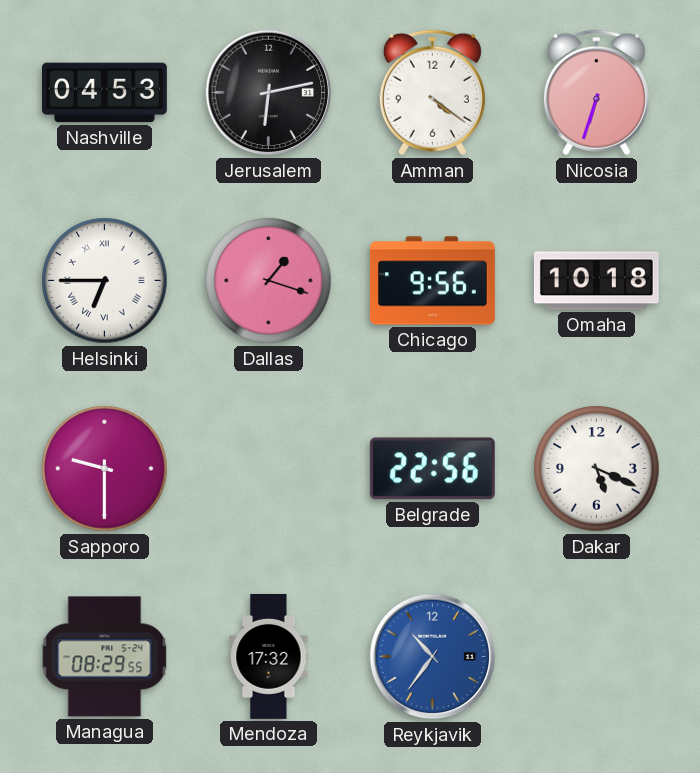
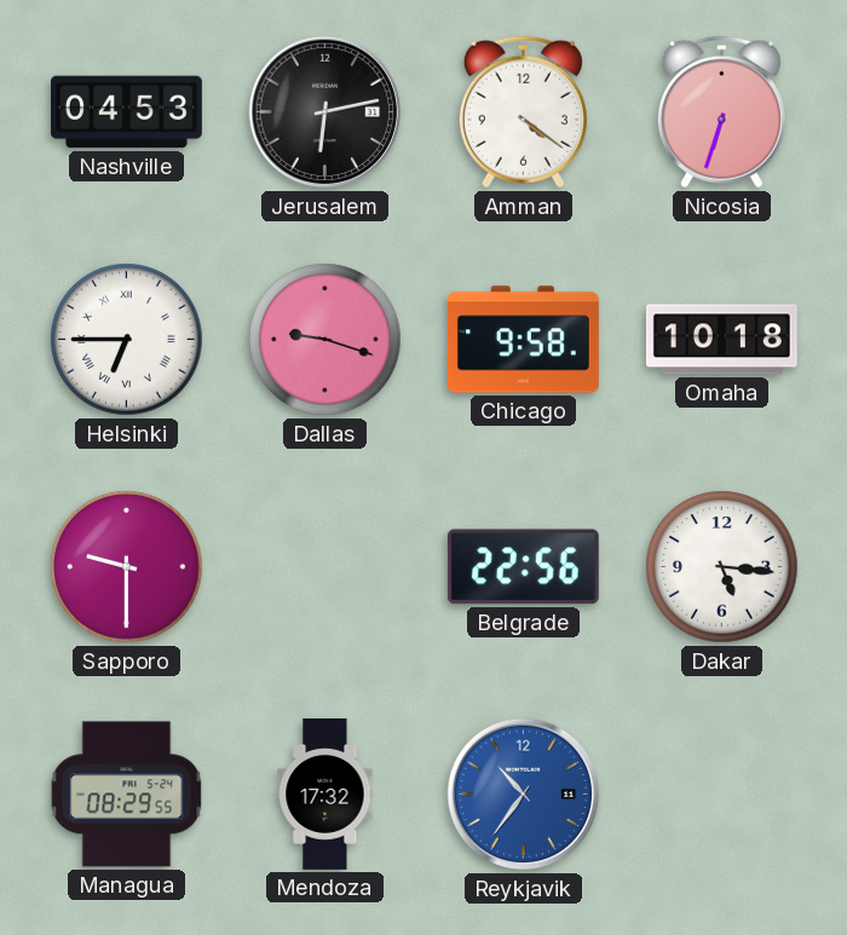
Dallas: 1:18 -> 9:18 (325, 340)
Chicago: 9:56 -> 9:58 (523, 340)
Dakar: 5:19 -> 5:16 (722, 567)
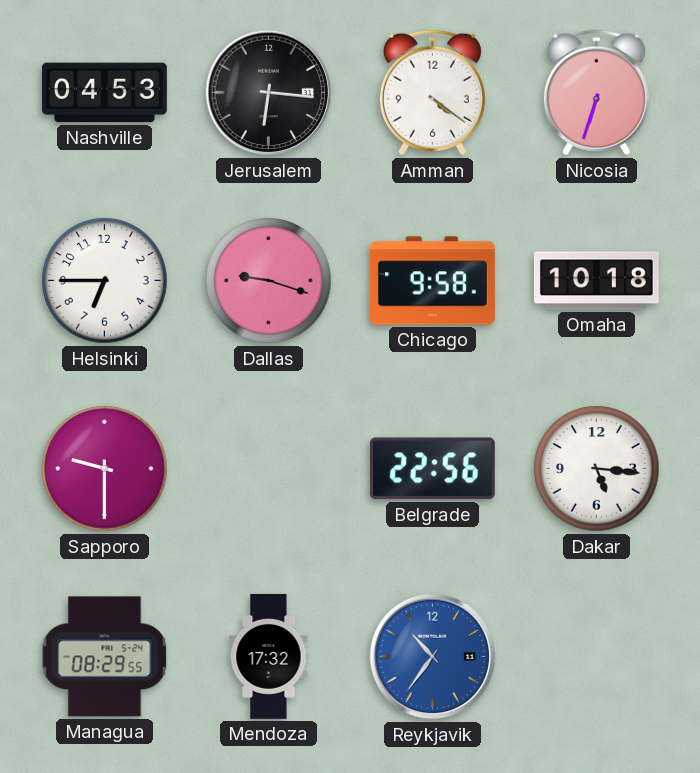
Jerusalem: 6:13 -> 6:16 (269, 93)
Helsinki numerals: Roman -> Arabic (105, 281)
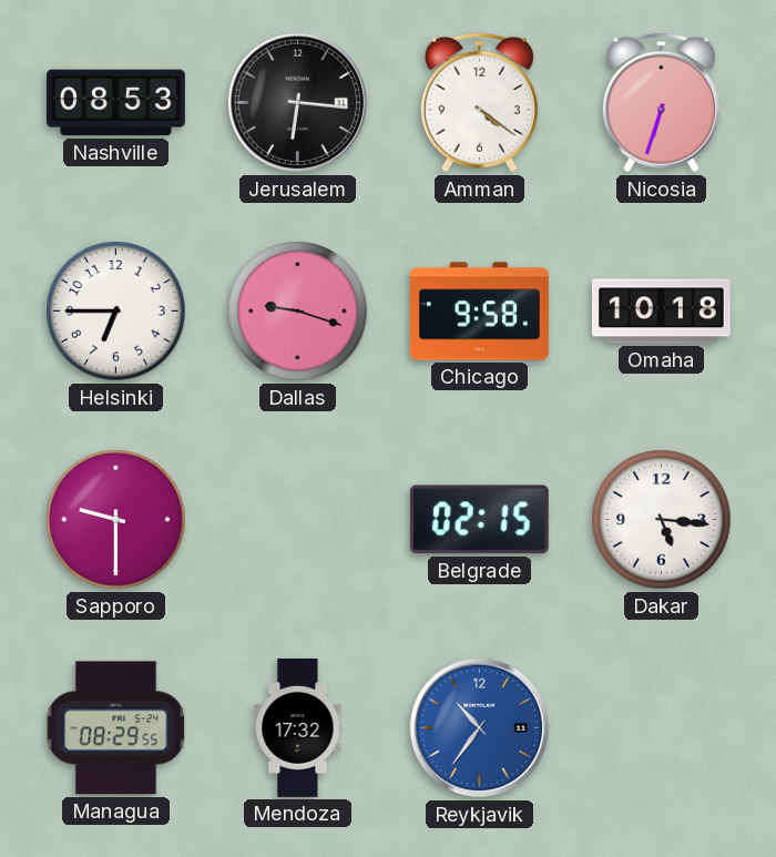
Nashville: 04:53 -> 08:53 (115, 103)
Belgrade: 22:56 -> 02:15 (479, 520)
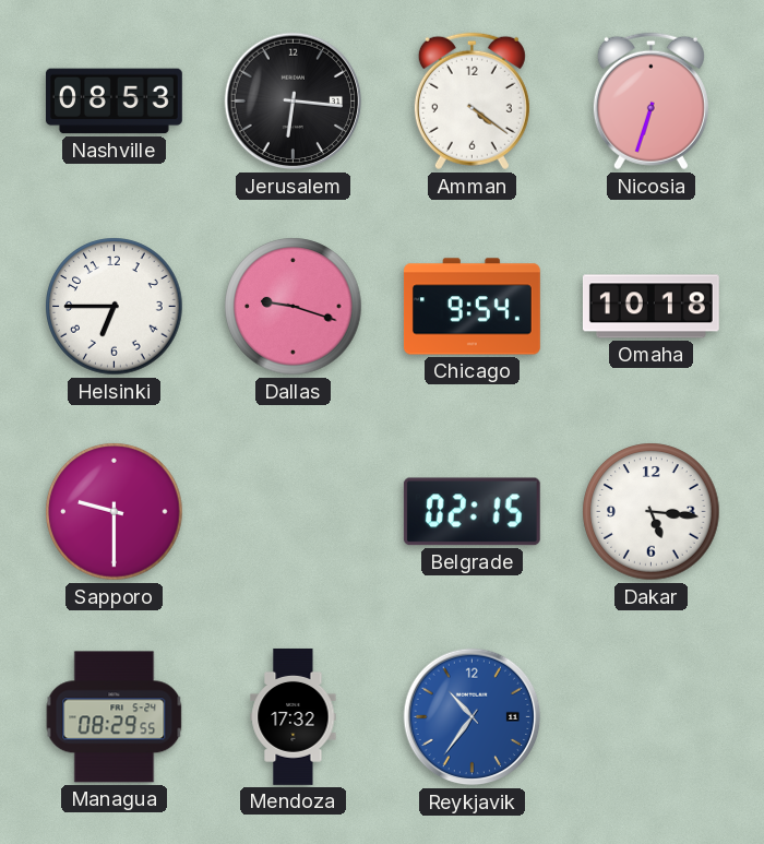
Chicago: 9:58 -> 9:54 (471, 307)
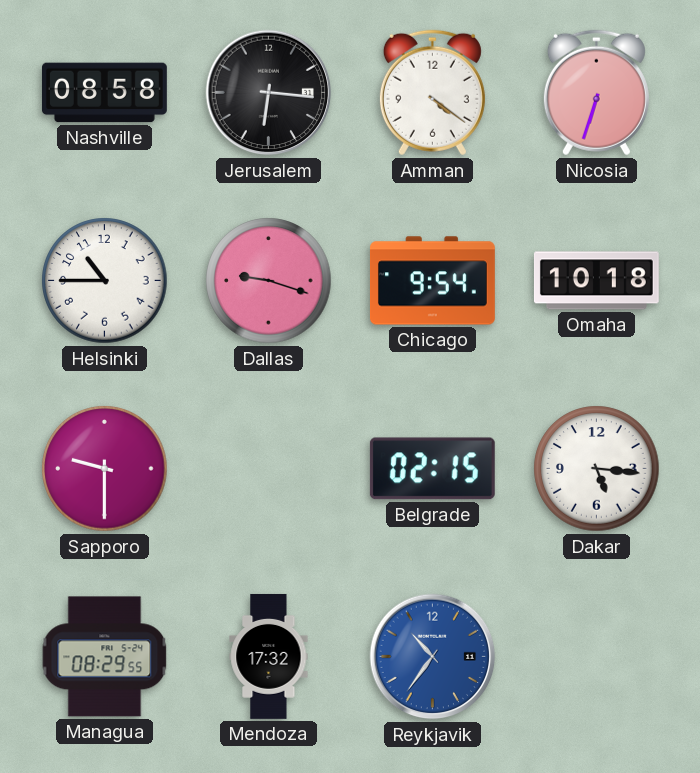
Nashville: 08:53 -> 08:58 (104, 93)
Helsinki: 6:45 -> 10:45 (105, 281)
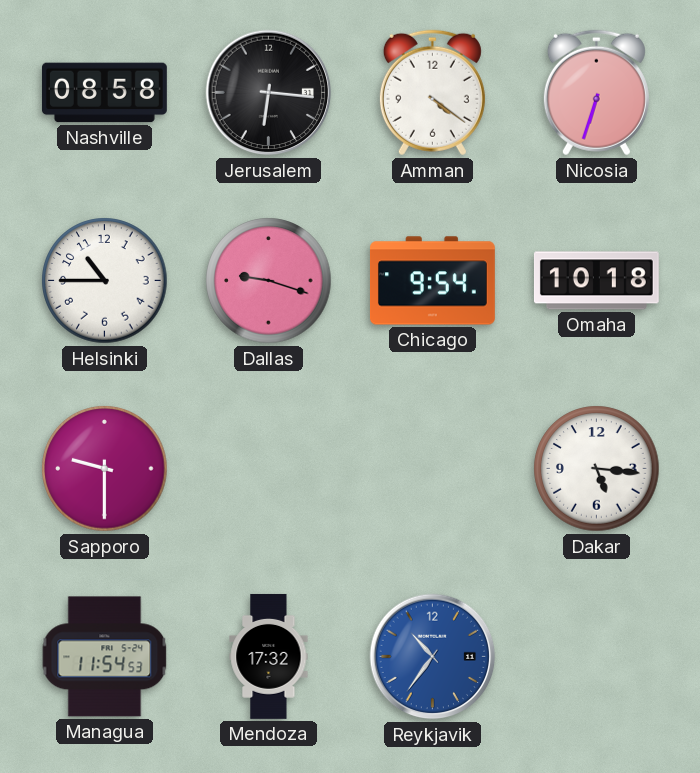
Belgrade: 02:15 -> none (432, 469)
Managua: 08:29 -> 11:54 (105, 657)
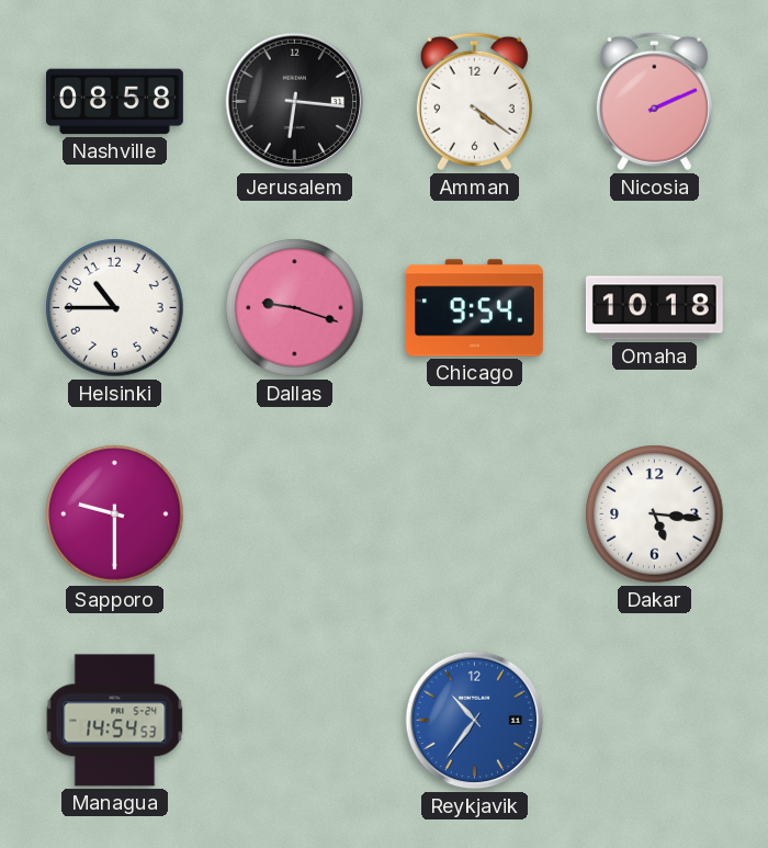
Nicosia: 6:33 -> 2:11 (654, 102)
Managua: 11:54 -> 14:54 (115, 721)
Mendoza: 17:32 -> none (269, 657)
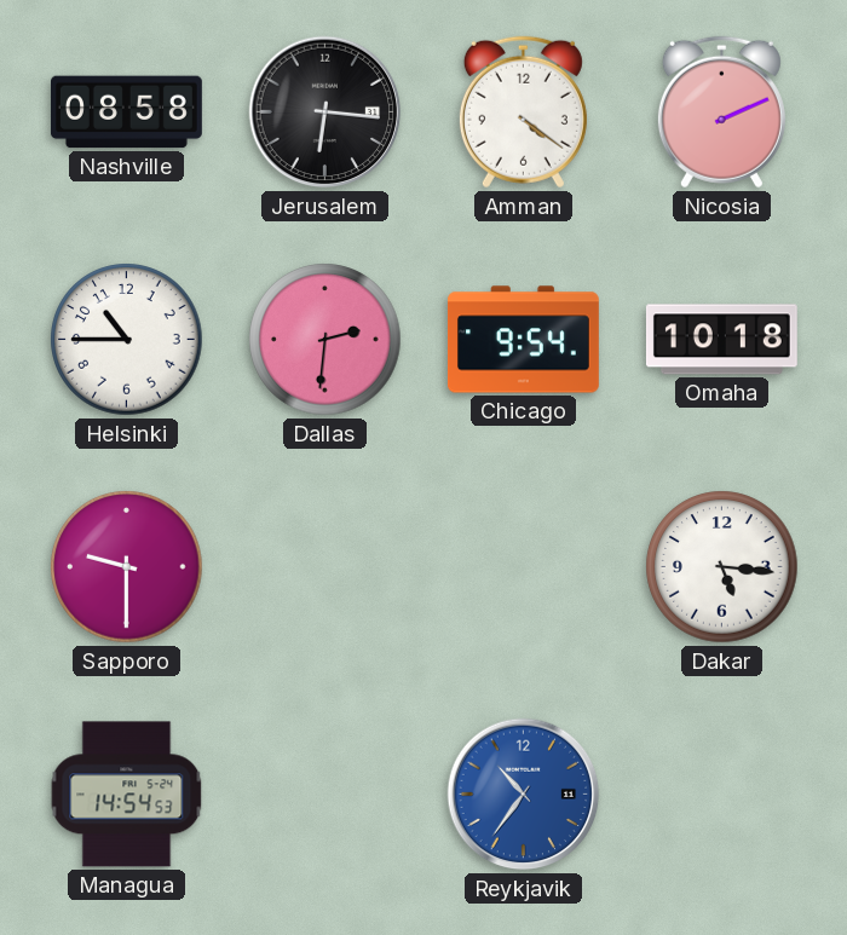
Dallas: 9:18 -> 2:31 (325, 340)
